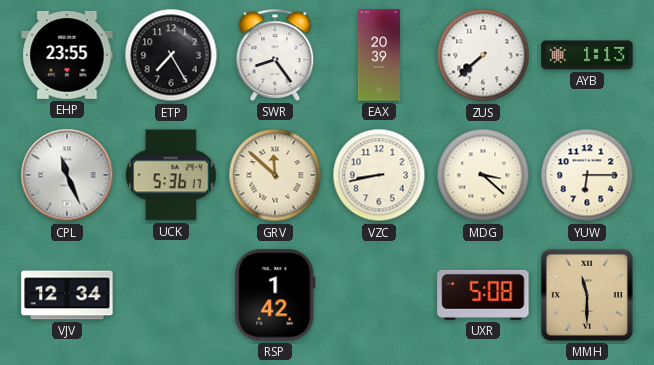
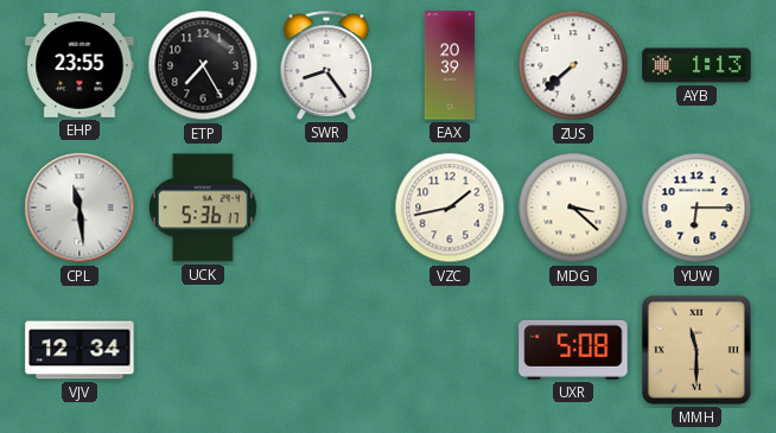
CPL: 11:26 -> 11:29 (79, 208)
GRV: 11:52 -> none (275, 175)
VZC: 8:43 -> 1:43 (450, 208)
RSP: 1:42 -> none (275, 295)
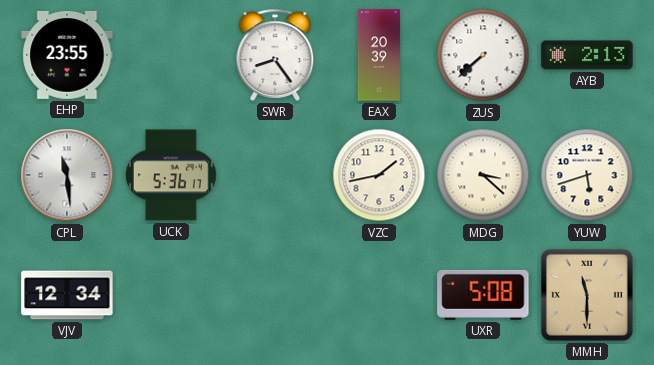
ETP: 7:25 -> none (203, 65)
AYB: 1:13 -> 2:13 (587, 55)
YUW: 6:15 -> 5:42 (587, 175)
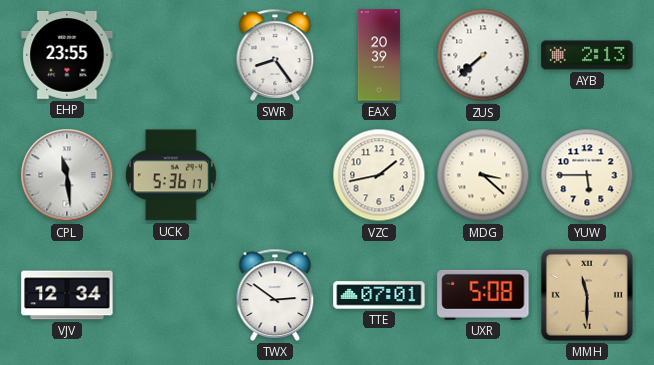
YUW: 5:42 -> 5:45 (587, 175)
TWX: none -> 2:51 (275, 295)
TTE: none -> 07:01 (379, 295)
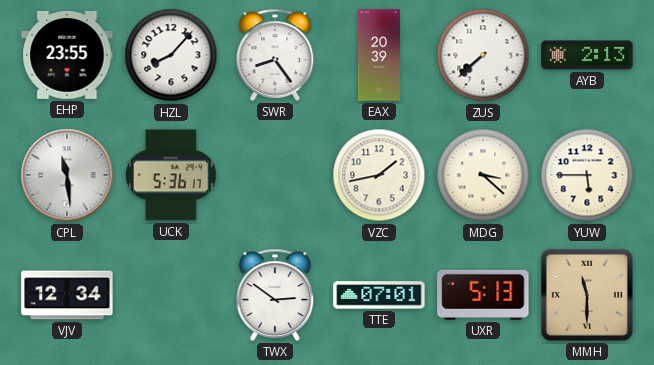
HZL: none -> 8:07 (171, 55)
UXR: 5:08 -> 5:13 (483, 295)
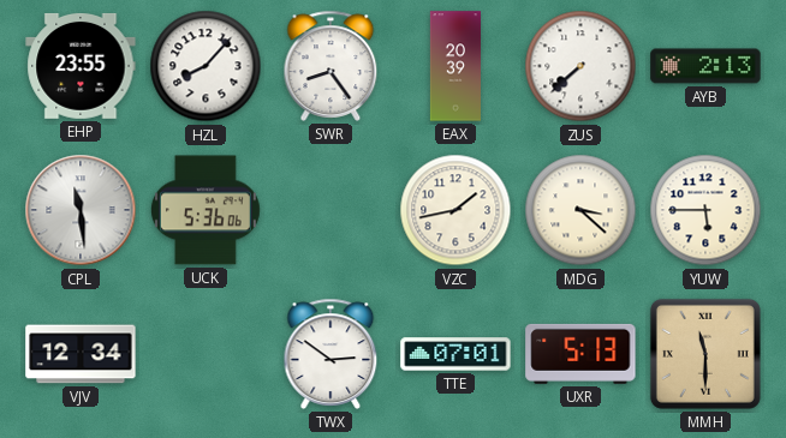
UCK: 5:36:17 -> 5:36:06 (206, 210)
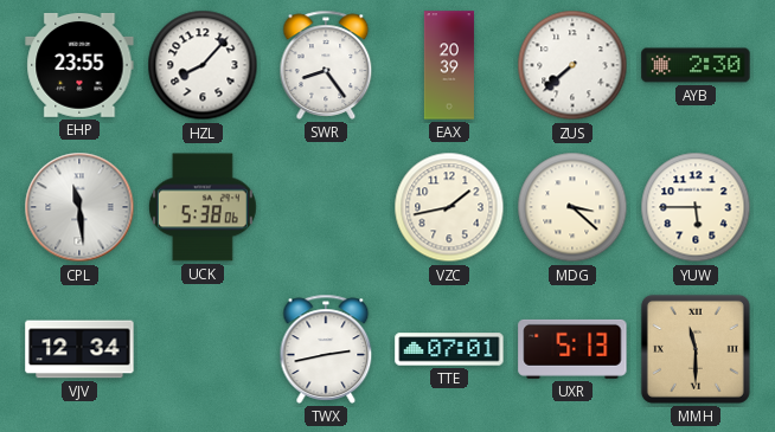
AYB: 2:13 -> 2:30 (696, 65)
UCK: 5:36 -> 5:38 (203, 207)
TWX: 2:51 -> 2:43 (326, 349)
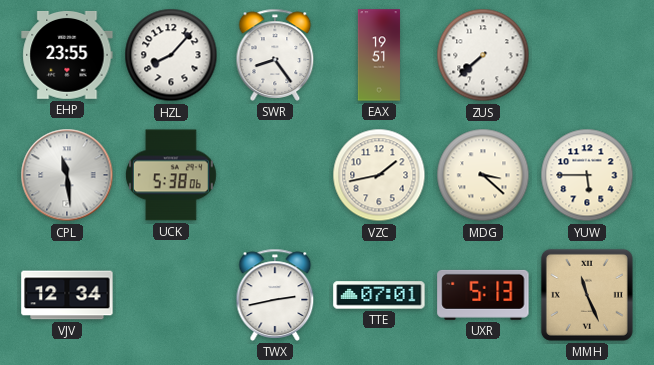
EAX: 20:39 -> 19:51 (379, 55)
AYB: 2:30 -> none (696, 65)
MMH: 11:30 -> 11:26 (587, 295)
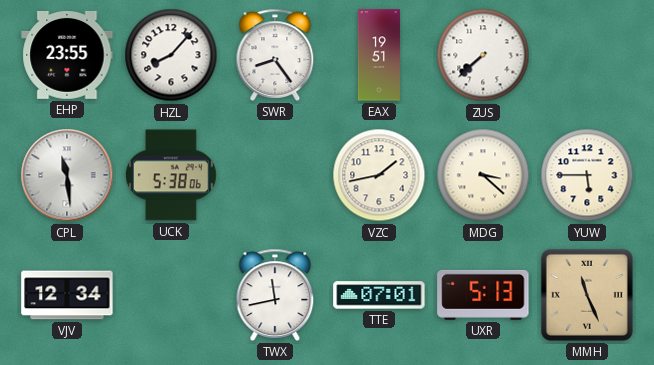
TWX: 2:43 -> 11:43 (275, 295)
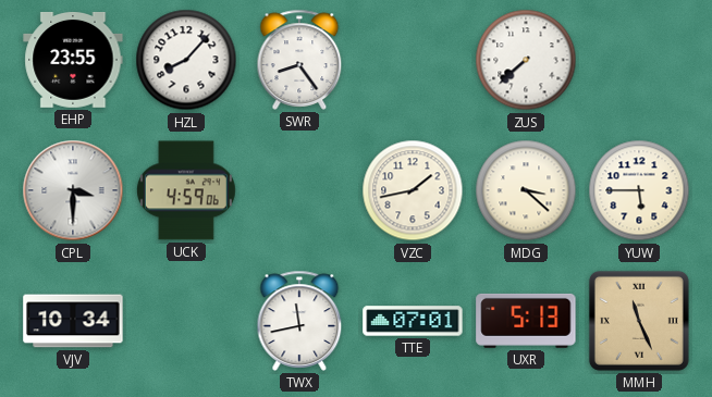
EAX: 19:51 -> none (379, 55)
CPL: 11:29 -> 3:30 (73, 190)
UCK: 5:38 -> 4:59 (186, 190)
VJV: 12:34 -> 10:34 (73, 321)
